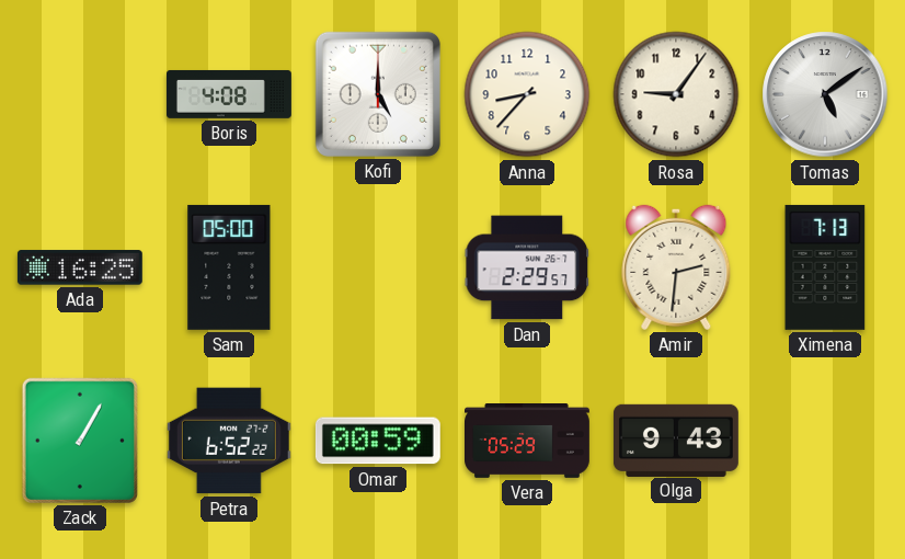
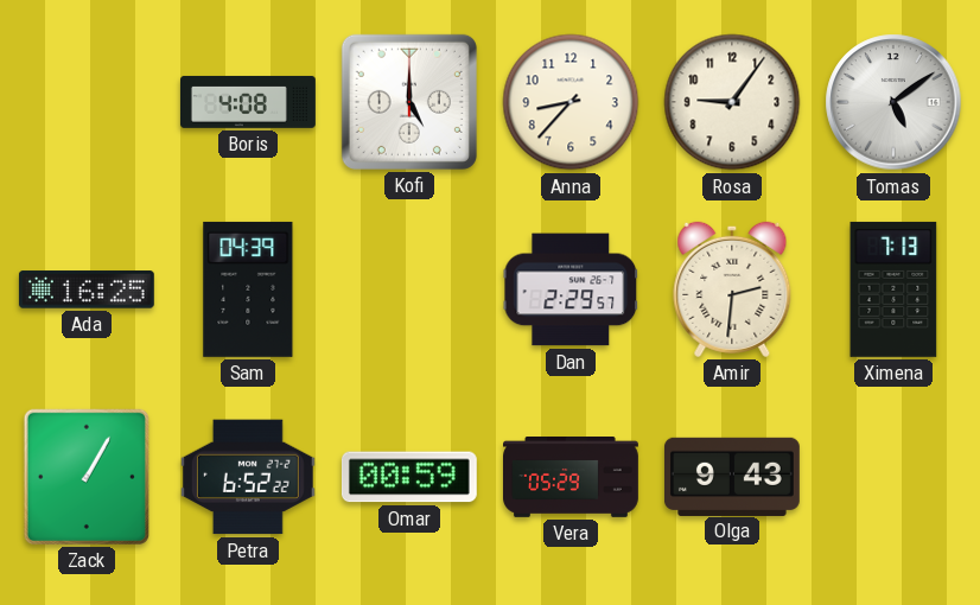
Sam: 05:00 -> 04:39 (248, 289)
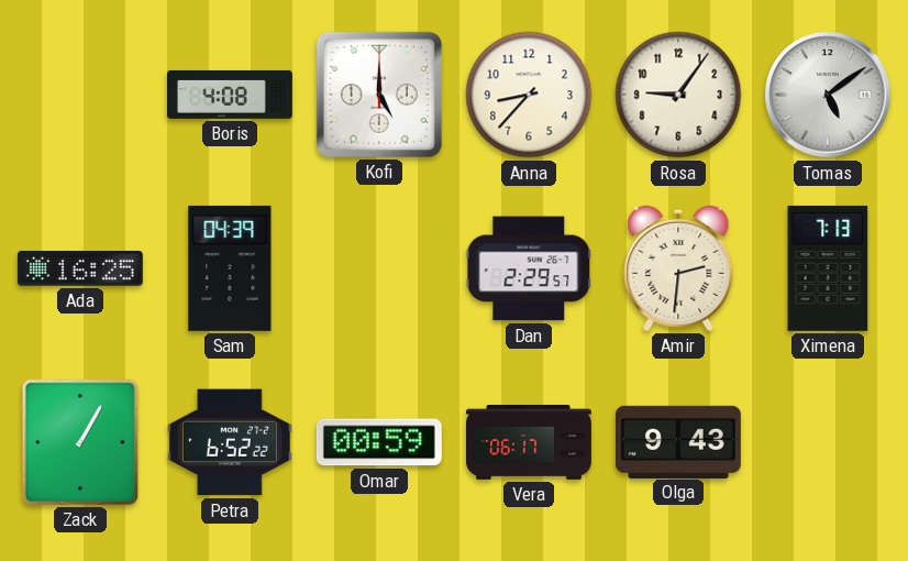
Vera: 05:29 -> 06:17 (530, 443)
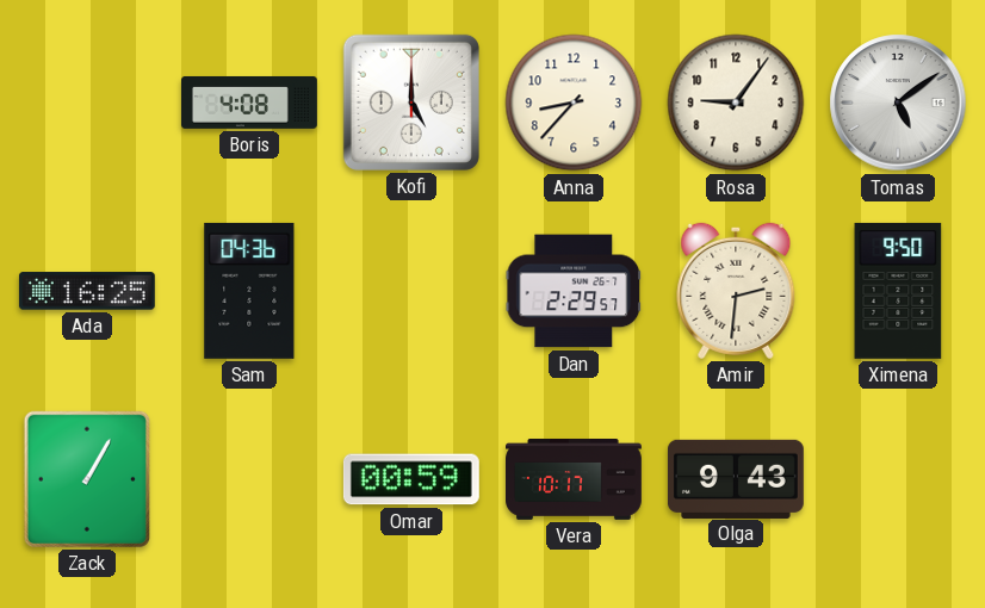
Sam: 04:39 -> 04:36 (249, 291)
Ximena: 7:13 -> 9:50 (898, 291)
Petra: 6:52 -> none (230, 442)
Vera: 06:17 -> 10:17 (575, 480)
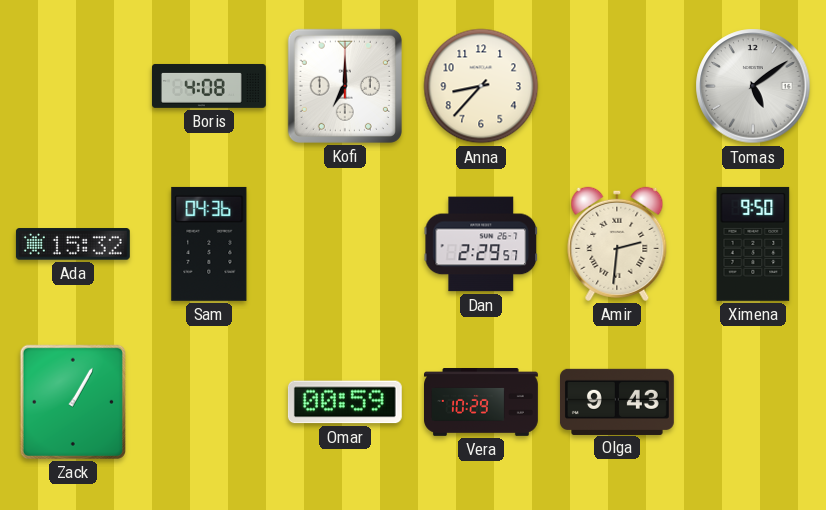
Kofi: 5:00 -> 7:00 (345, 86)
Rosa: 9:06 -> none (736, 103)
Ada: 16:25 -> 15:32 (73, 244)
Vera: 10:17 -> 10:29 (482, 403)
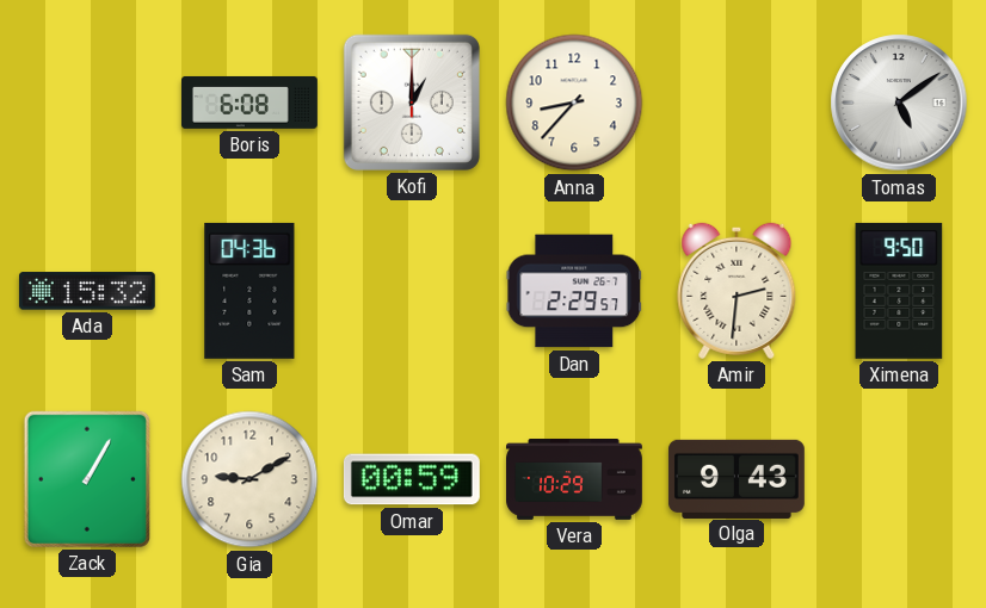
Boris: 4:08 -> 6:08 (249, 103)
Kofi: 7:00 -> 1:00 (412, 103)
Gia: none -> 9:10 (249, 479)
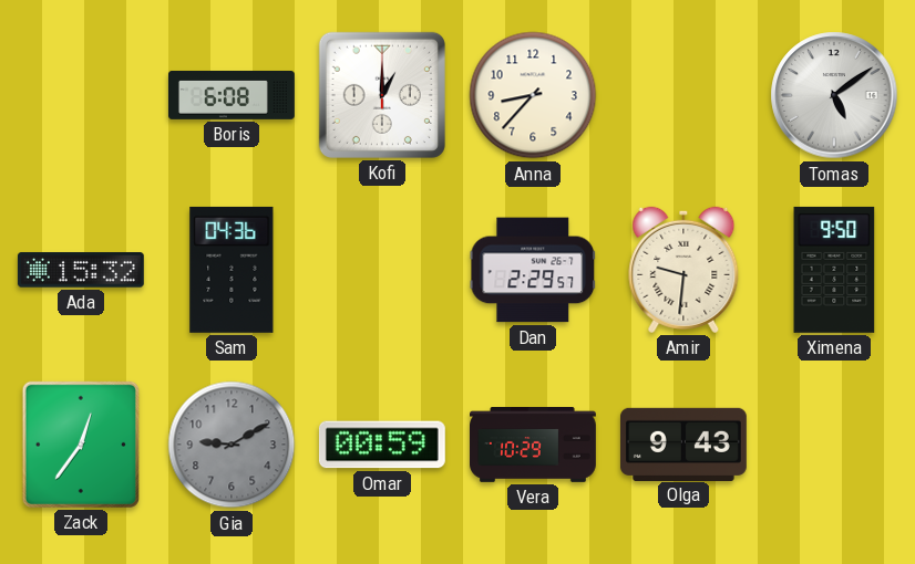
Amir: 2:31 -> 9:31 (683, 270)
Zack: 1:05 -> 12:36 (81, 445)
Gia dial: cream -> grey (232, 445)
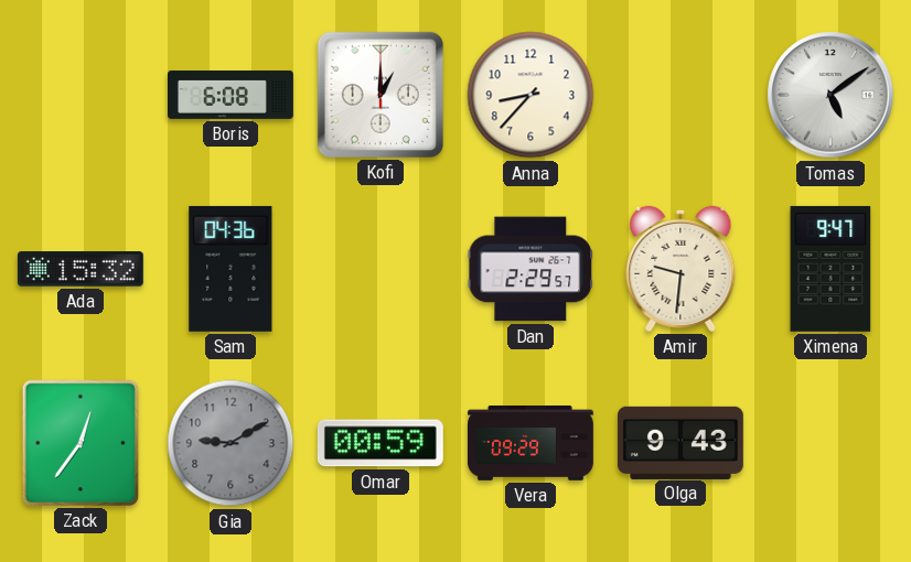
Ximena: 9:50 -> 9:47 (830, 269)
Vera: 10:29 -> 09:29 (532, 444)
